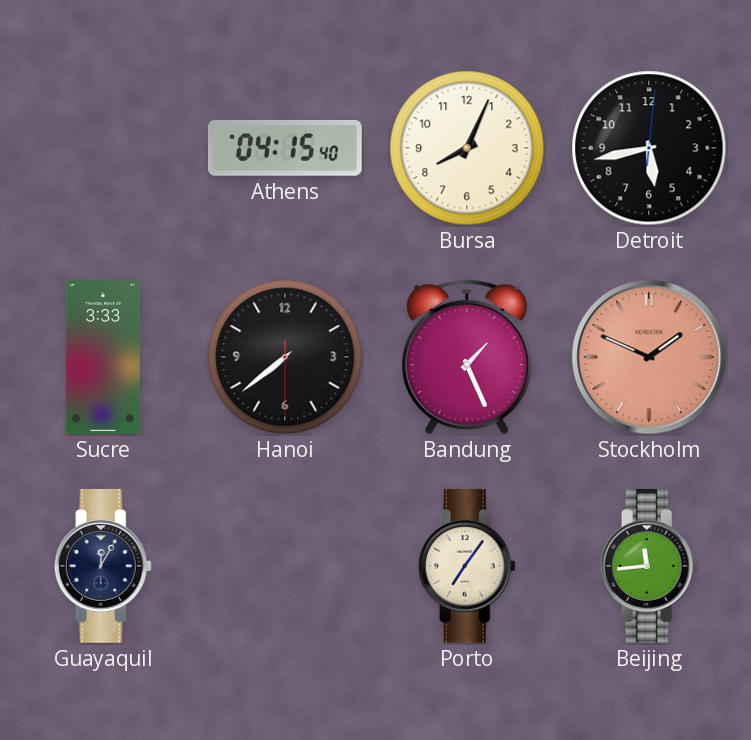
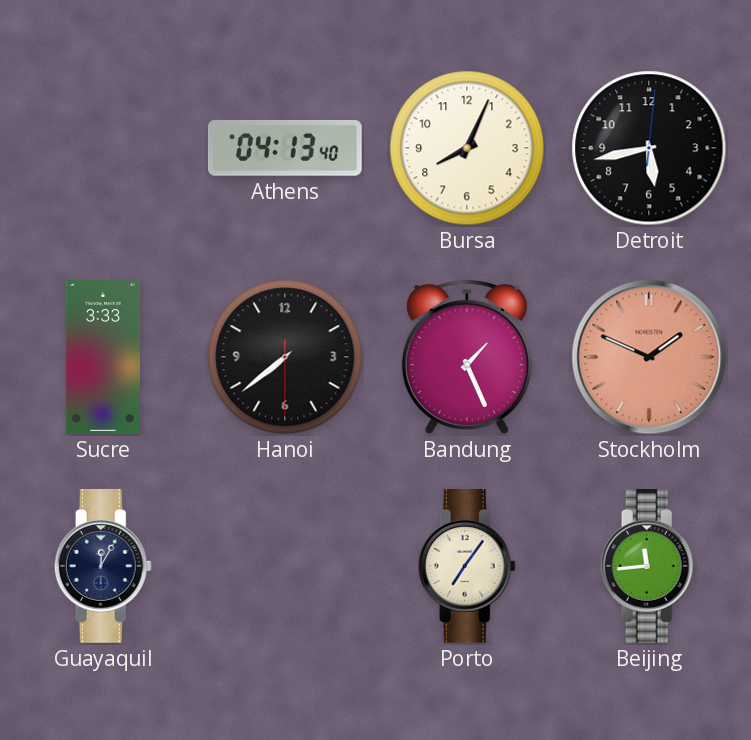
Athens: 04:15 -> 04:13 (285, 148)
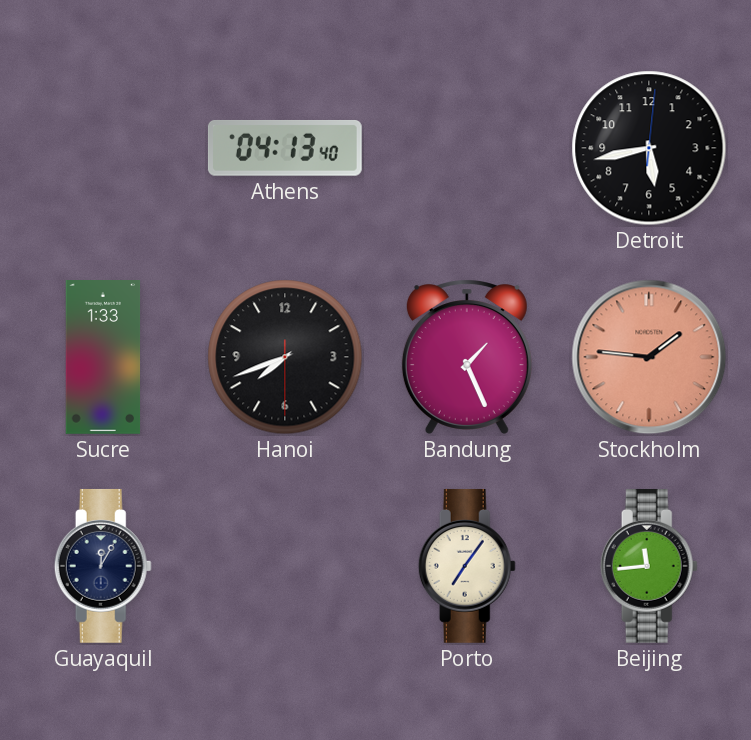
Bursa: 8:04 -> none (467, 148)
Sucre: 3:33 -> 1:33 (103, 358)
Hanoi: 7:38 -> 7:41 (285, 357)
Stockholm: 1:49 -> 1:46 (649, 357)
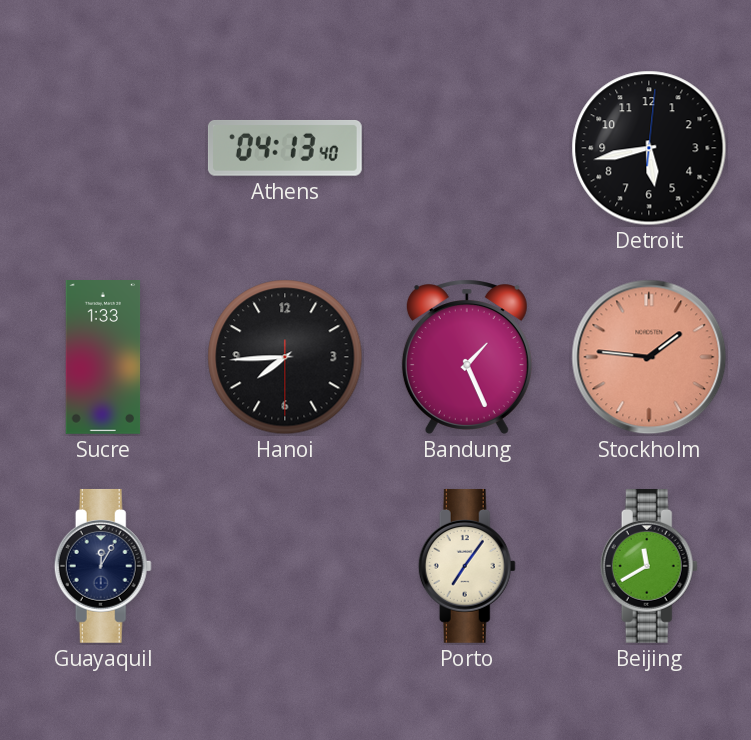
Hanoi: 7:41 -> 7:44 (285, 357)
Beijing: 11:44 -> 11:40 (649, 566)
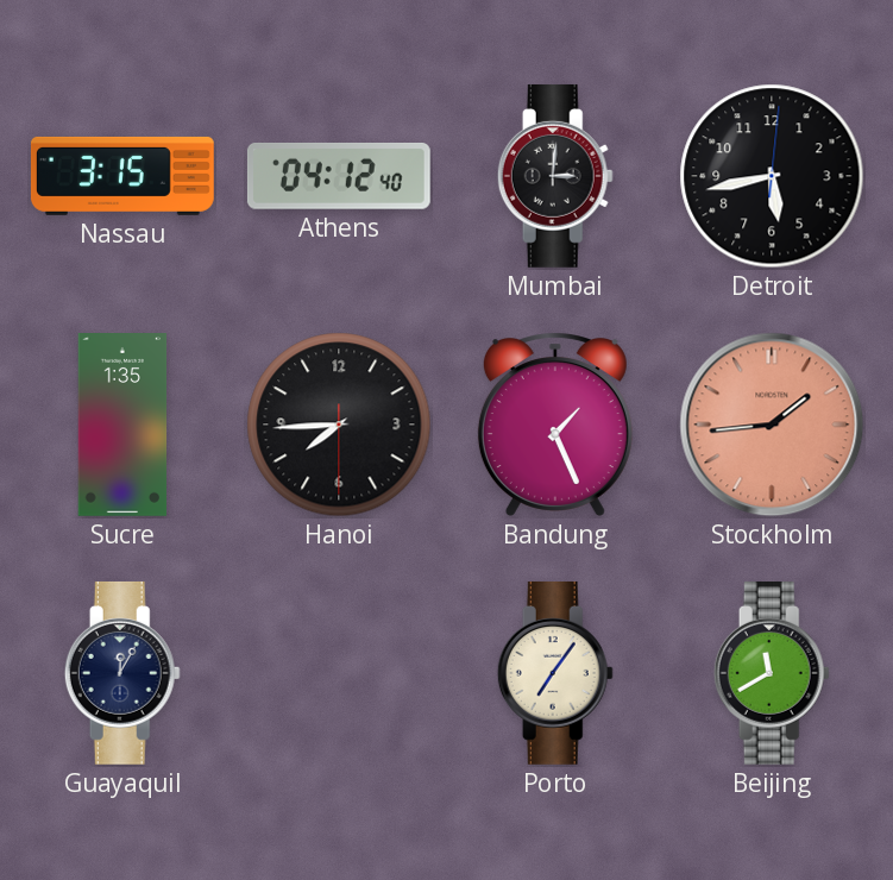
Nassau: none -> 3:15 (122, 176)
Athens: 04:13 -> 04:12 (339, 176)
Mumbai: none -> 3:01 (555, 176)
Sucre: 1:33 -> 1:35 (122, 426)
Stockholm: 1:46 -> 1:44 (772, 425)
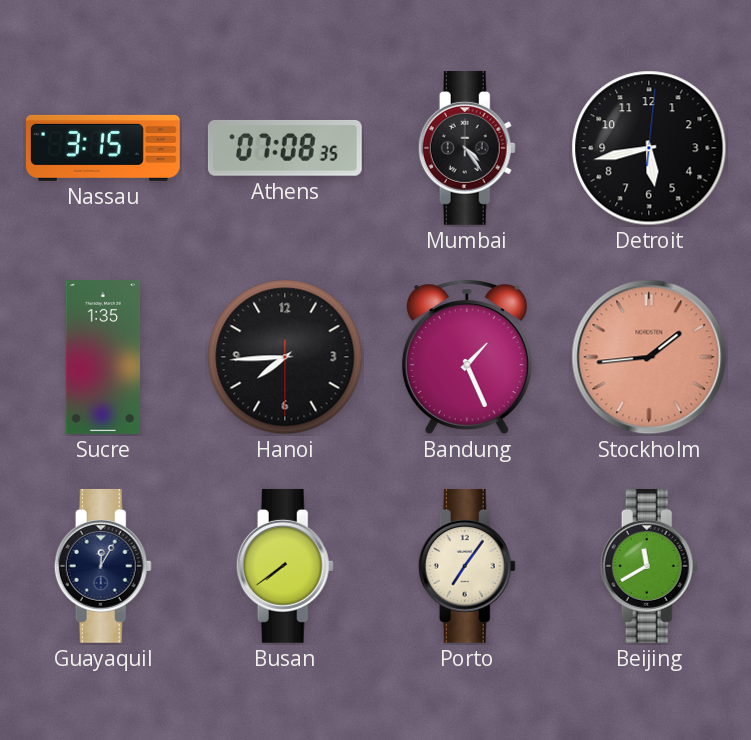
Athens: 04:12 -> 07:08 (285, 148)
Mumbai: 3:01 -> 4:24 (467, 148)
Busan: none -> 7:39 (285, 566)
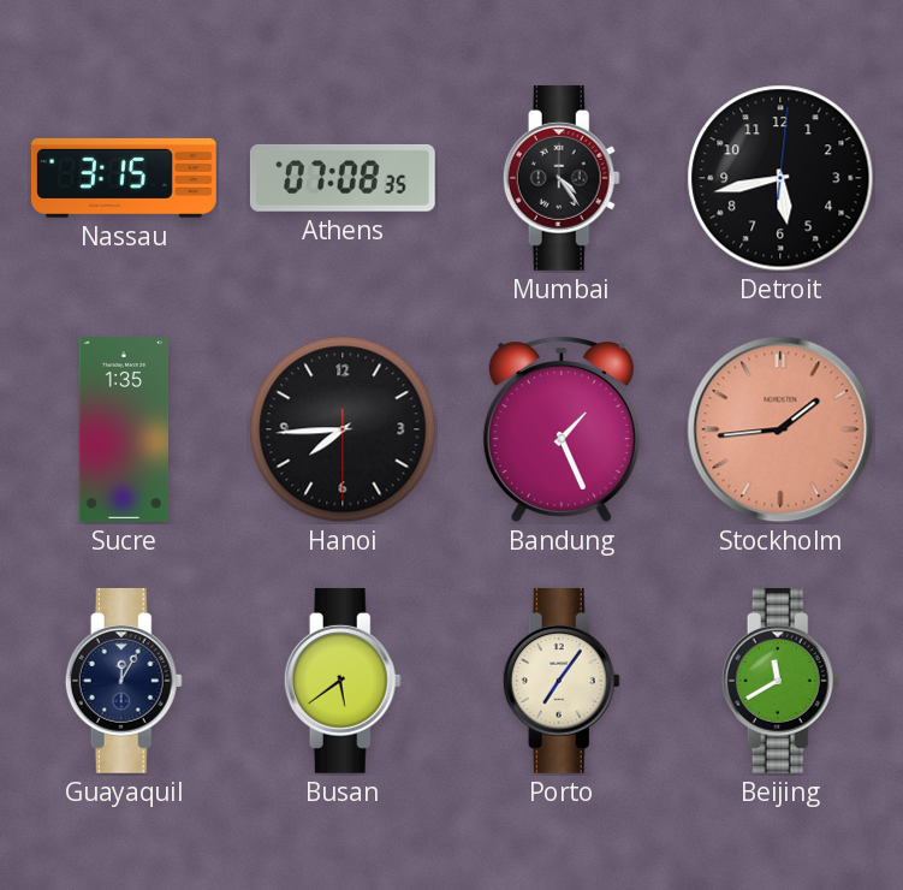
Busan: 7:39 -> 5:39 (343, 681)
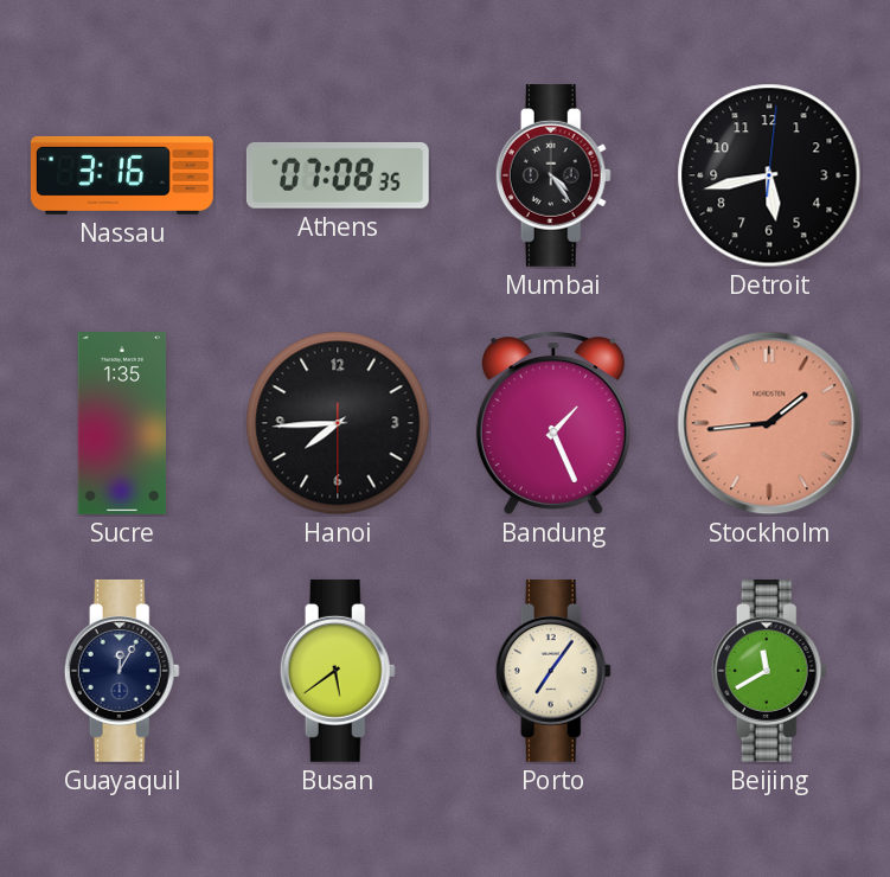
Nassau: 3:15 -> 3:16 (122, 175)
